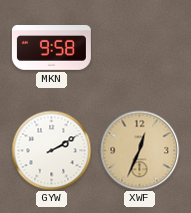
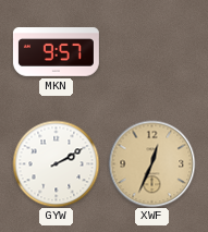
MKN: 9:58 -> 9:57 (56, 52)
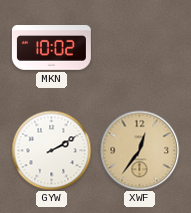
MKN: 9:57 -> 10:02 (51, 48)
XWF: 12:34 -> 12:36 (139, 150)
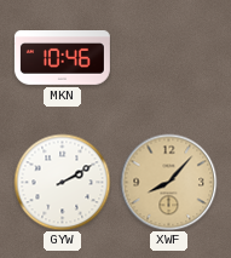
MKN: 10:02 -> 10:46 (62, 58)
XWF: 12:36 -> 8:07 (168, 182)
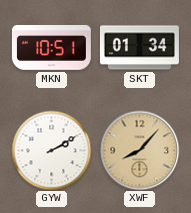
MKN: 10:46 -> 10:51 (51, 48)
SKT: none -> 01:34 (139, 48)
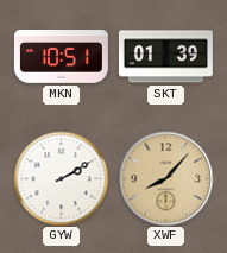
SKT: 01:34 -> 01:39 (165, 57)
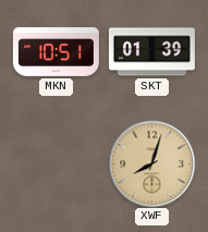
GYW: 2:10 -> none (61, 178)
XWF: 8:07 -> 8:03 (151, 163)
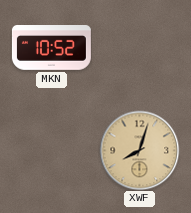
MKN: 10:51 -> 10:52 (51, 48)
SKT: 01:39 -> none (151, 52)
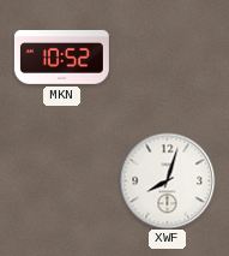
XWF dial: champagne -> white (167, 180)
